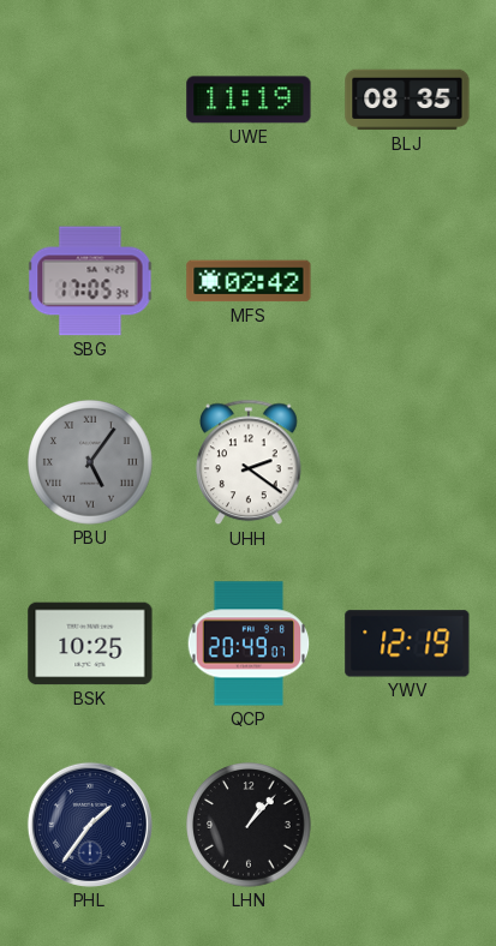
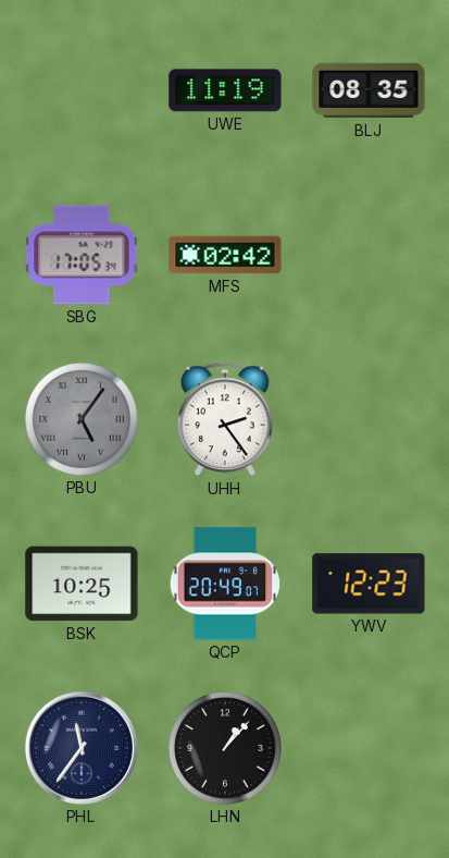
UHH: 2:21 -> 2:24 (226, 419)
YWV: 12:19 -> 12:23 (369, 584)
PHL: 1:36 -> 11:36 (82, 748)
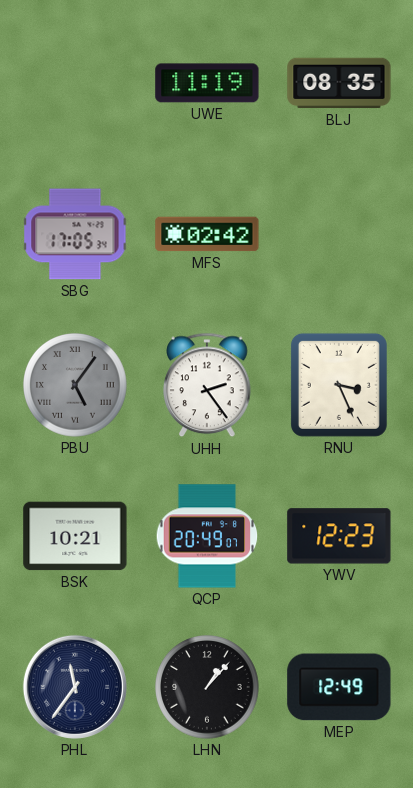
RNU: none -> 3:26 (339, 385)
BSK: 10:25 -> 10:21 (75, 536)
MEP: none -> 12:49 (339, 687)
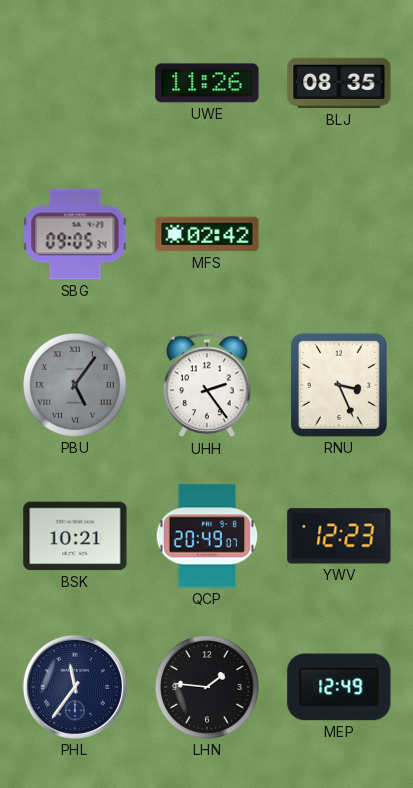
UWE: 11:19 -> 11:26 (207, 83)
SBG: 17:05 -> 09:05 (75, 234)
LHN: 1:07 -> 1:46 (208, 688)
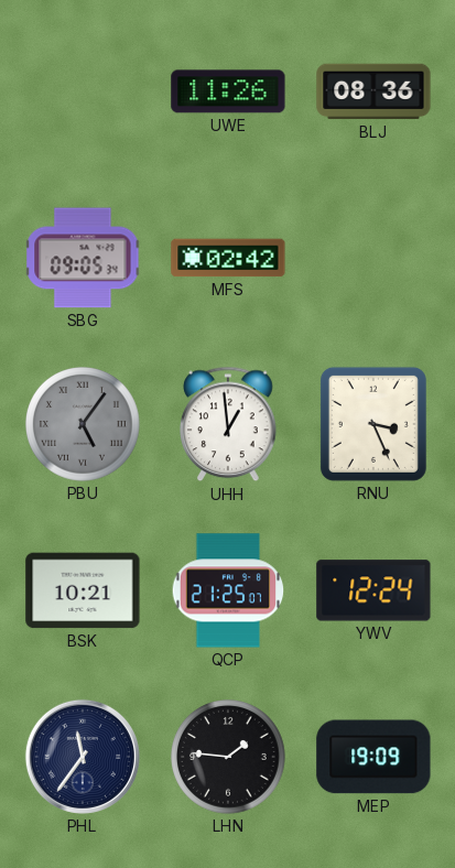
BLJ: 08:35 -> 08:36 (373, 91)
UHH: 2:24 -> 12:59 (229, 424)
QCP: 20:49 -> 21:25 (228, 590)
YWV: 12:23 -> 12:24 (373, 590)
MEP: 12:49 -> 19:09 (373, 757)
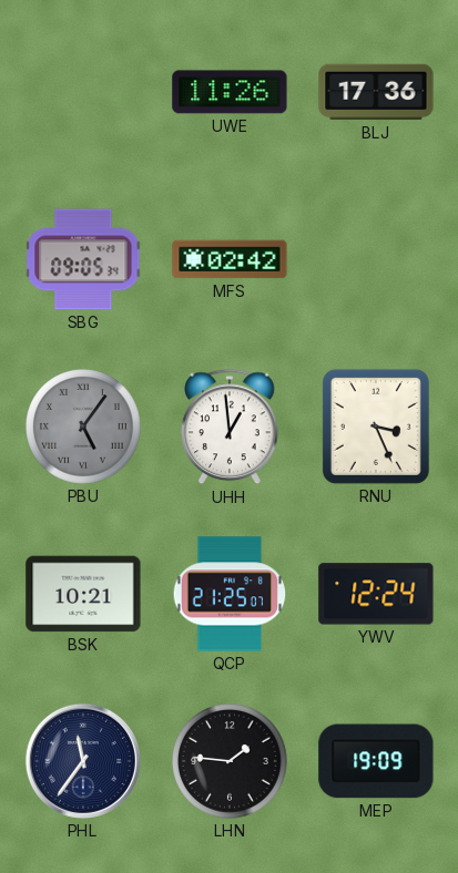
BLJ: 08:36 -> 17:36 (376, 92)
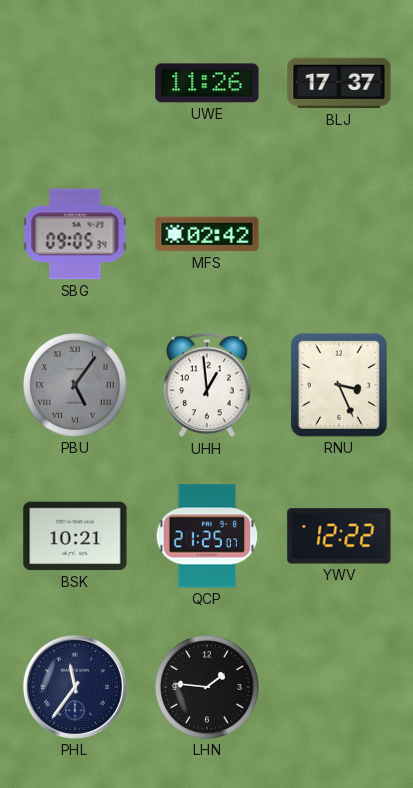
BLJ: 17:36 -> 17:37 (339, 83)
YWV: 12:24 -> 12:22 (339, 536)
MEP: 19:09 -> none (376, 761)
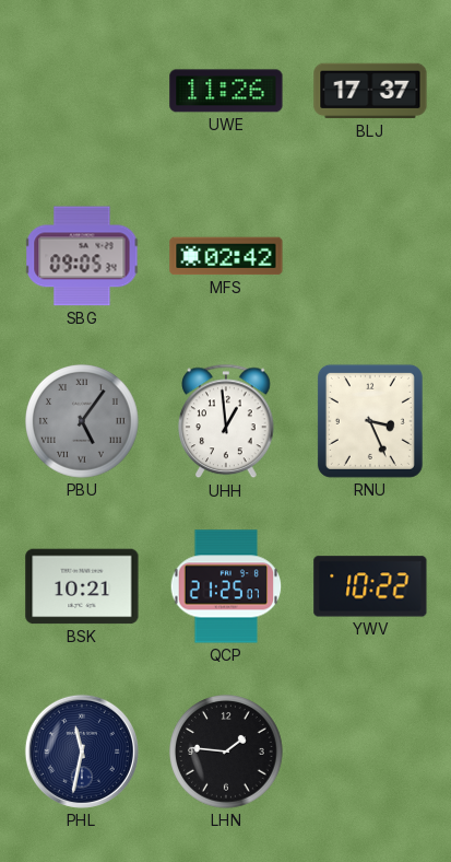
YWV: 12:22 -> 10:22 (370, 586)
PHL: 11:36 -> 11:32 (82, 752)
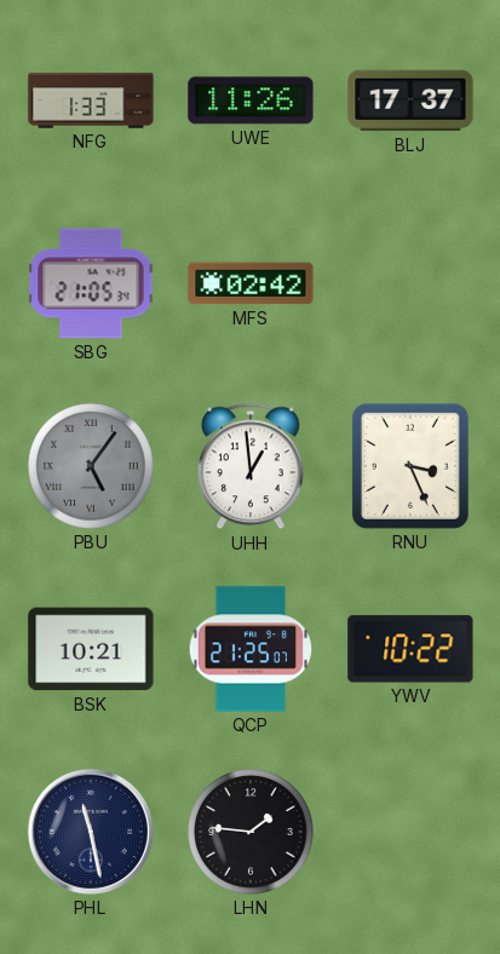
NFG: none -> 1:33 (91, 100)
SBG: 09:05 -> 21:05 (91, 283)
PHL: 11:32 -> 11:28 (91, 832)
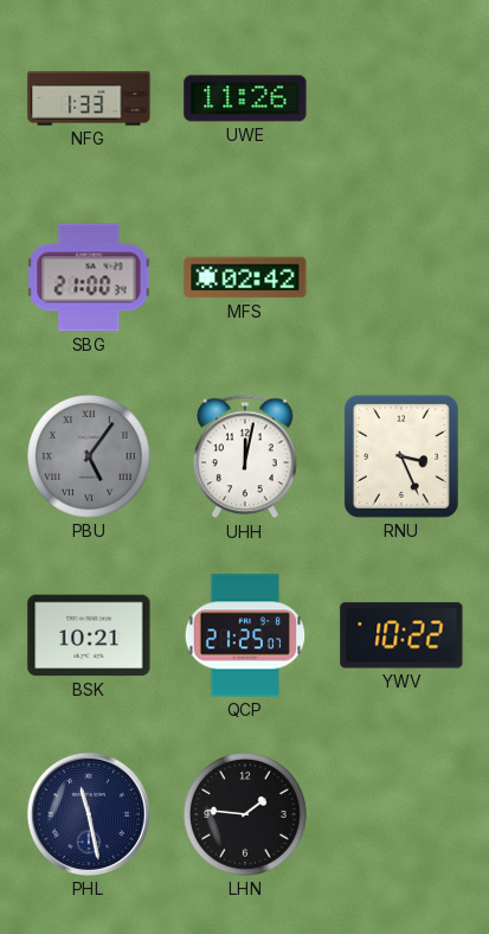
BLJ: 17:37 -> none (410, 100)
SBG: 21:05 -> 21:00 (89, 277)
UHH: 12:59 -> 12:02 (246, 456)
